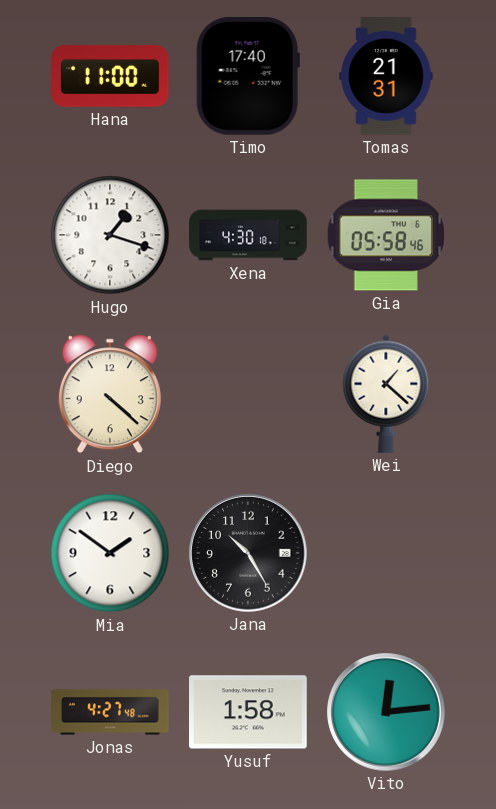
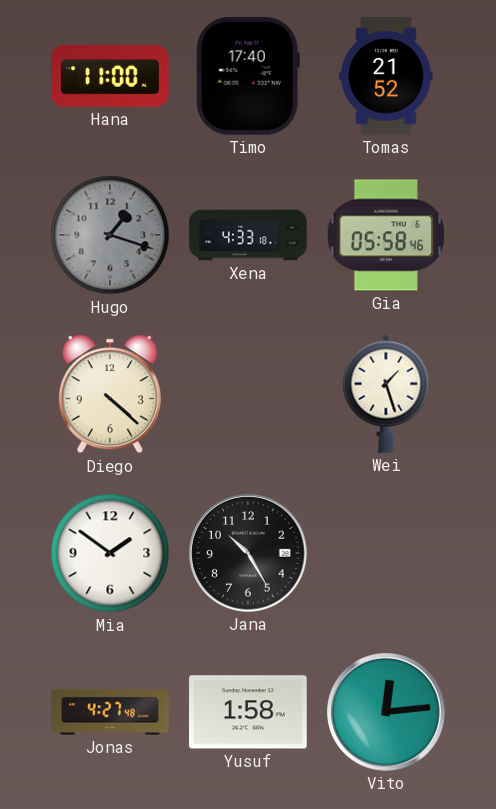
Tomas: 21:31 -> 21:52 (386, 76)
Hugo dial: white -> grey (110, 235)
Xena: 4:30 -> 4:33 (248, 235)
Wei: 1:22 -> 1:27 (386, 394)
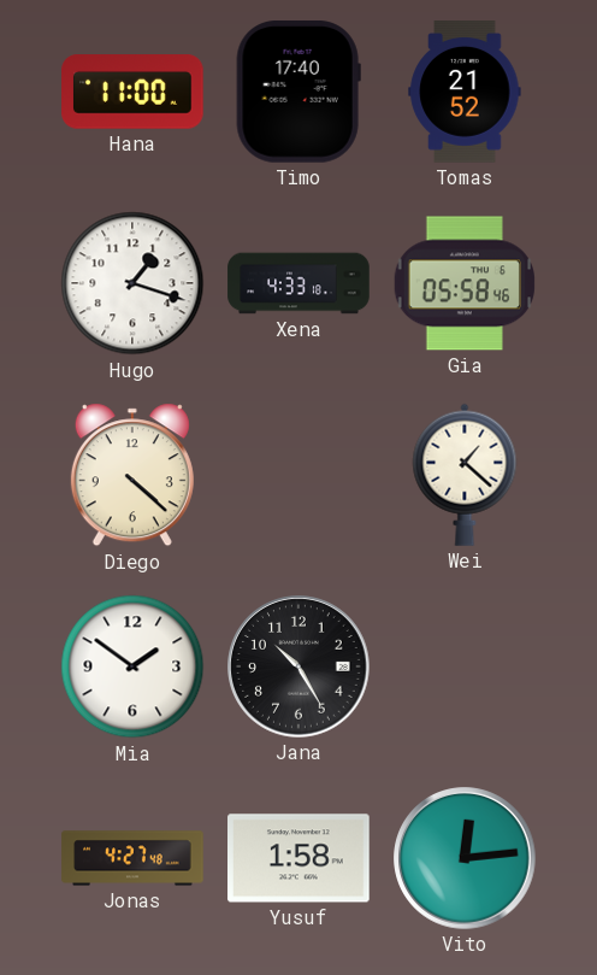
Hugo dial: grey -> white (132, 283)
Wei: 1:27 -> 1:22 (465, 475)
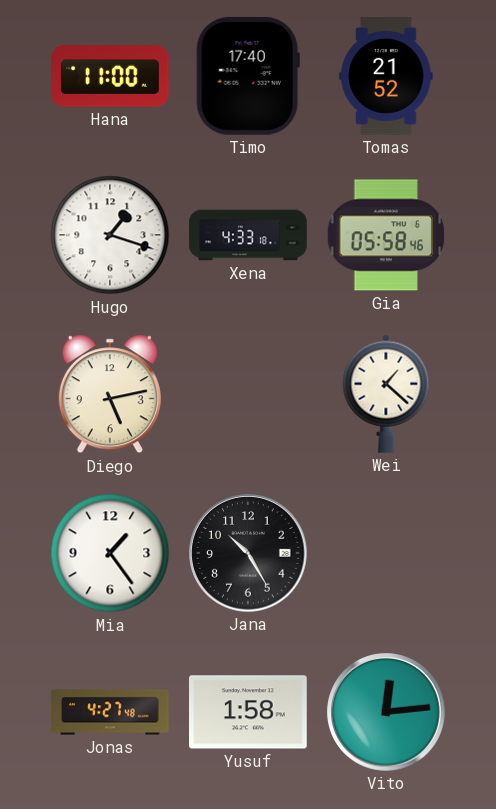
Diego: 4:22 -> 5:13 (110, 394)
Mia: 1:51 -> 1:24 (110, 553)
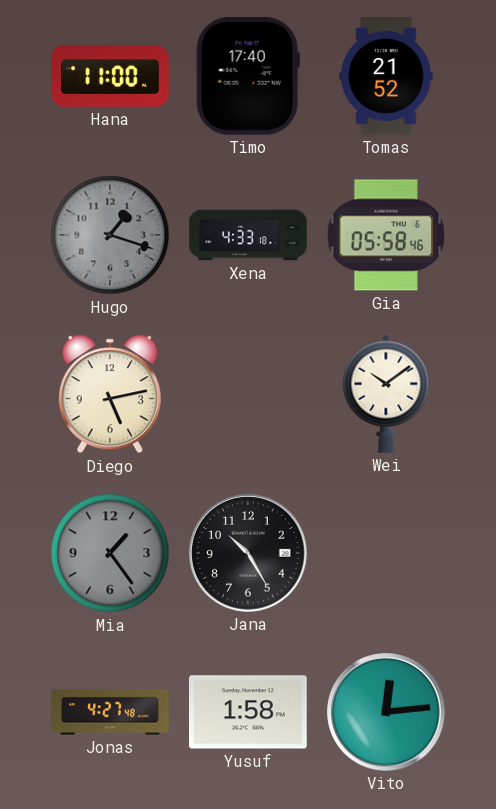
Hugo dial: white -> grey (110, 235)
Wei: 1:22 -> 10:09 (386, 394)
Mia dial: white -> grey (110, 553)
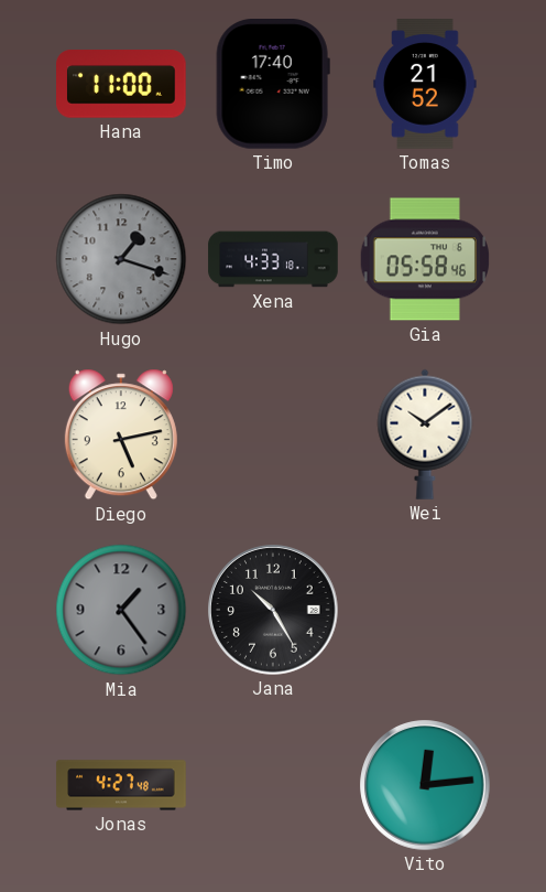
Yusuf: 1:58 -> none (248, 712)
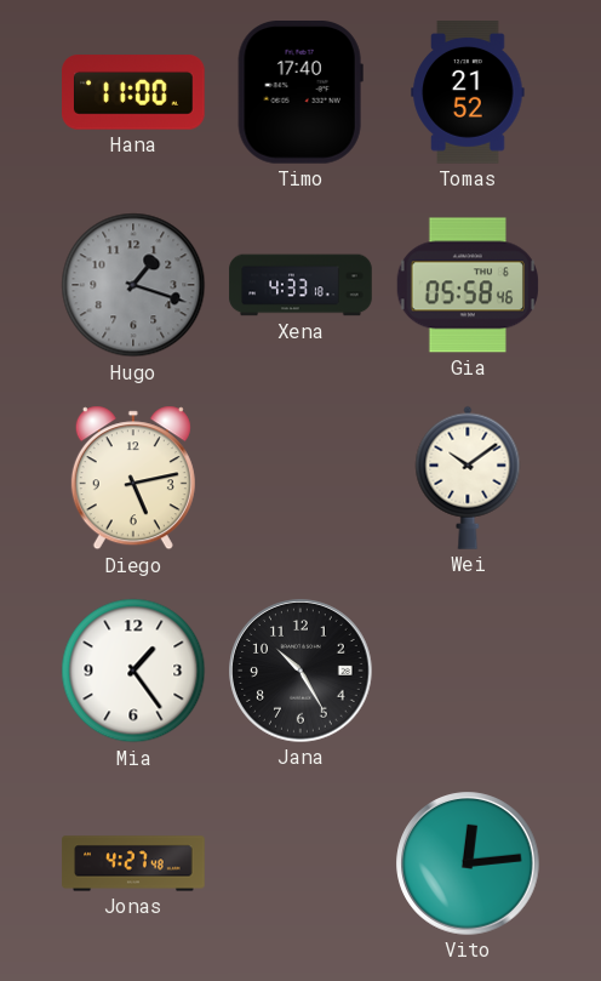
Mia dial: grey -> white (133, 671)
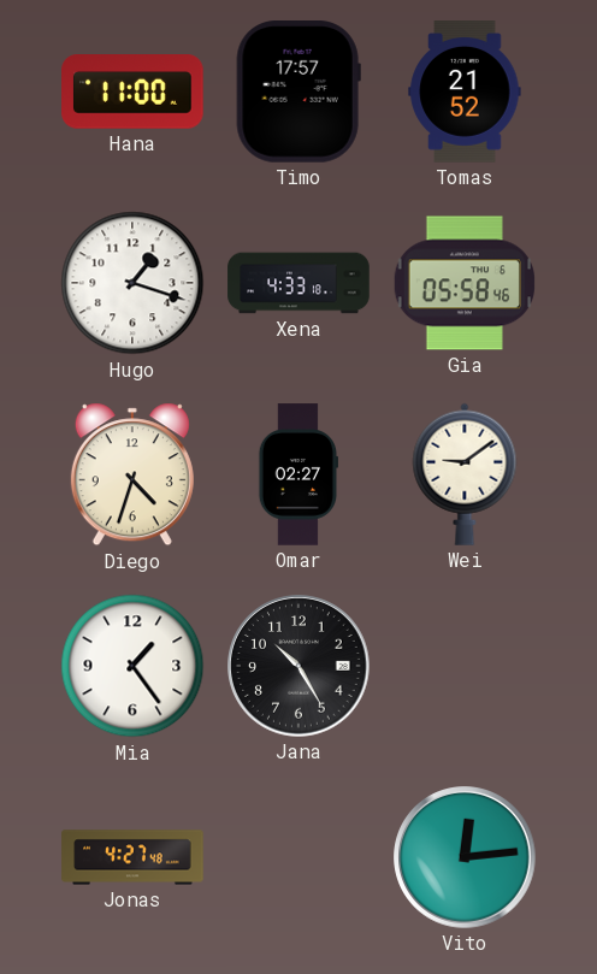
Timo: 17:40 -> 17:57 (298, 93)
Hugo dial: grey -> white (132, 283)
Diego: 5:13 -> 4:33 (132, 474)
Omar: none -> 02:27 (297, 474)
Wei: 10:09 -> 9:09 (465, 474)
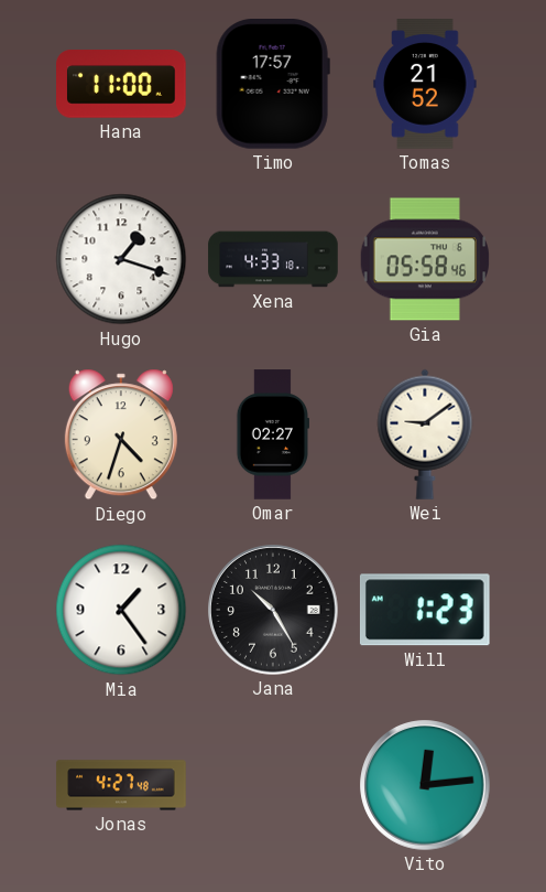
Will: none -> 1:23 (425, 610)
